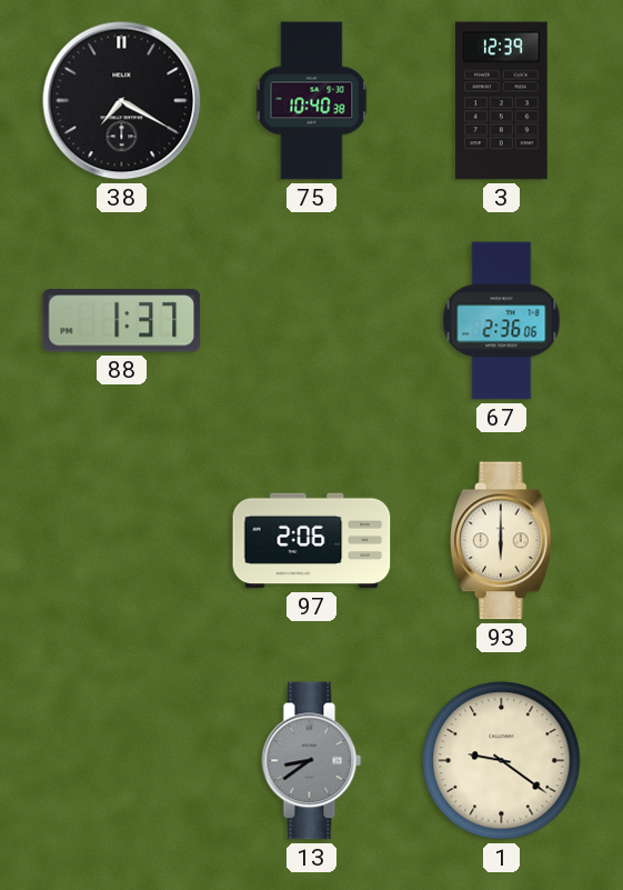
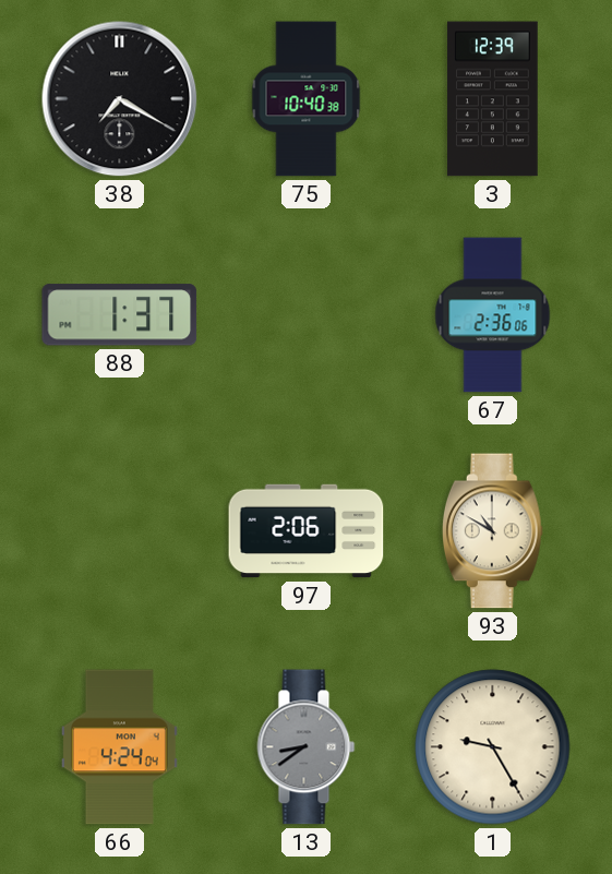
93: 6:00 -> 10:50 (492, 531)
66: none -> 4:24 (119, 747)
1: 9:21 -> 9:25 (493, 747)
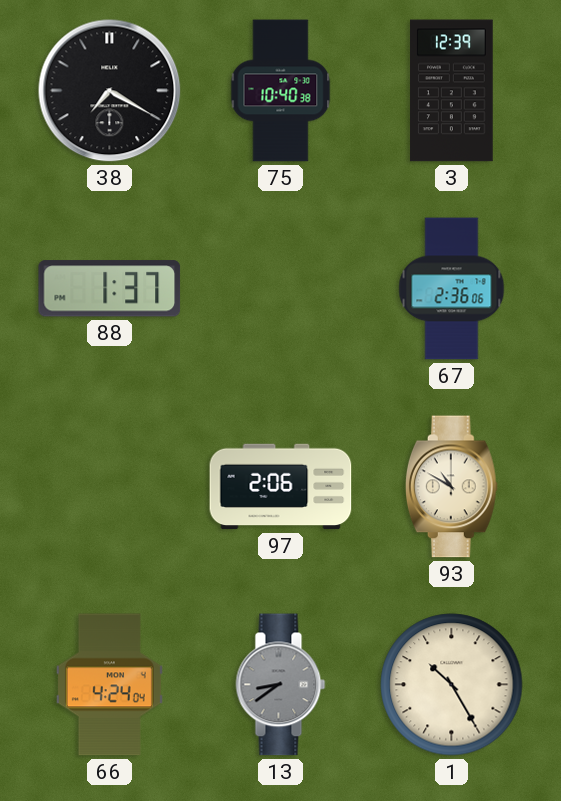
1: 9:25 -> 10:25 (452, 685)
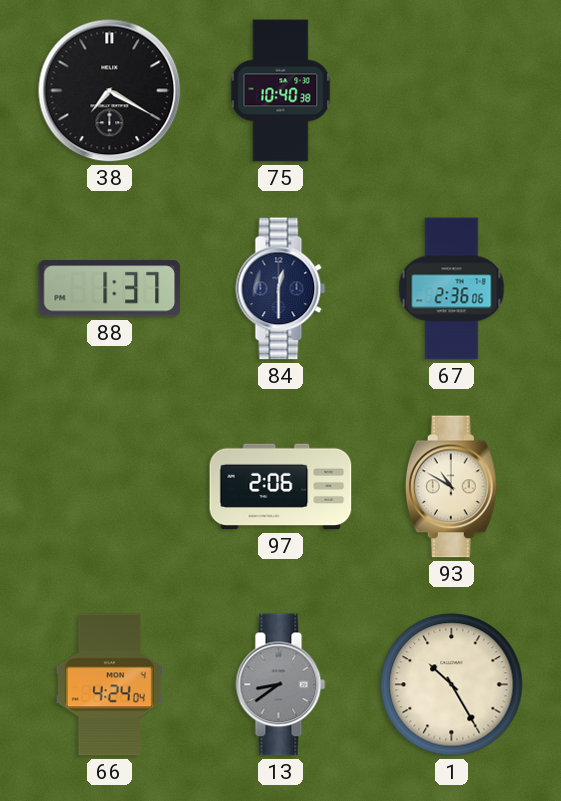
3: 12:39 -> none (452, 91)
84: none -> 12:30 (281, 289)
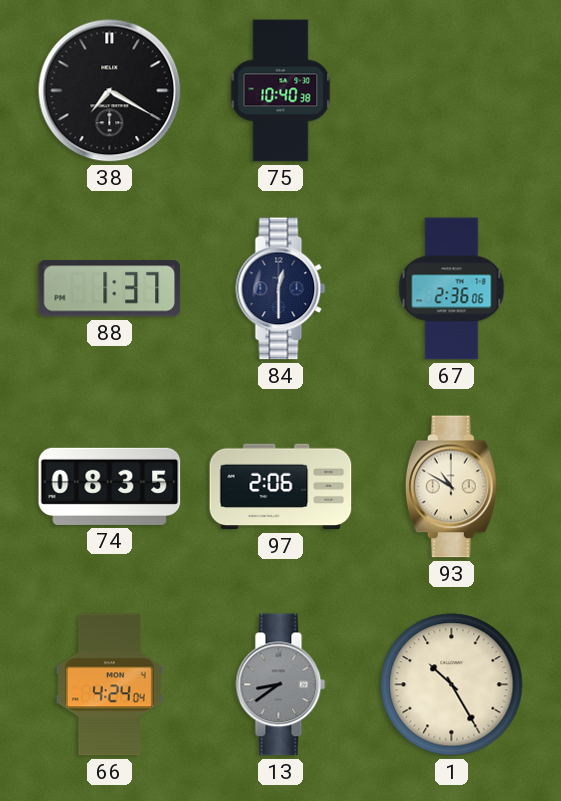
74: none -> 08:35 (110, 486)
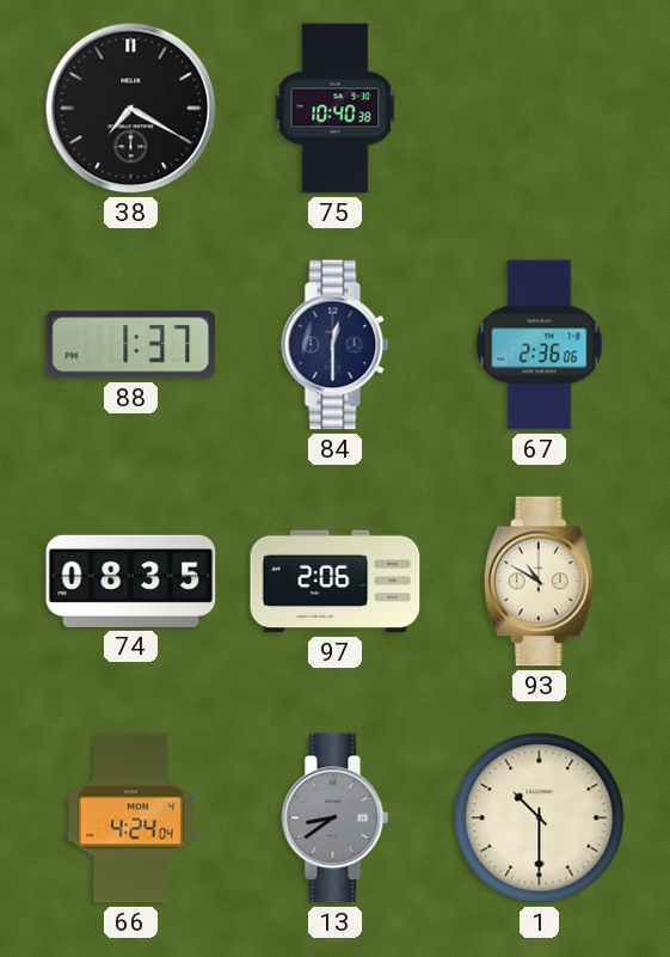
1: 10:25 -> 10:30 (540, 818)
